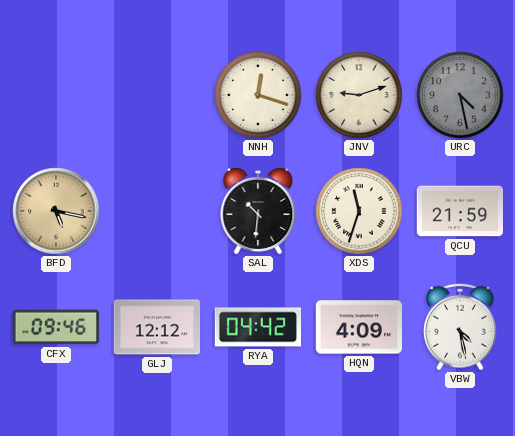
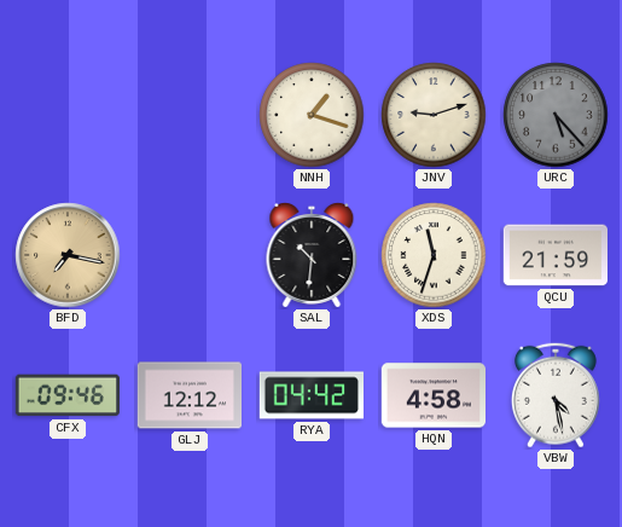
NNH: 12:18 -> 1:18 (312, 115)
URC: 4:28 -> 5:23 (556, 115)
BFD: 5:17 -> 7:17 (68, 255)
HQN: 4:09 -> 4:58 (432, 395)
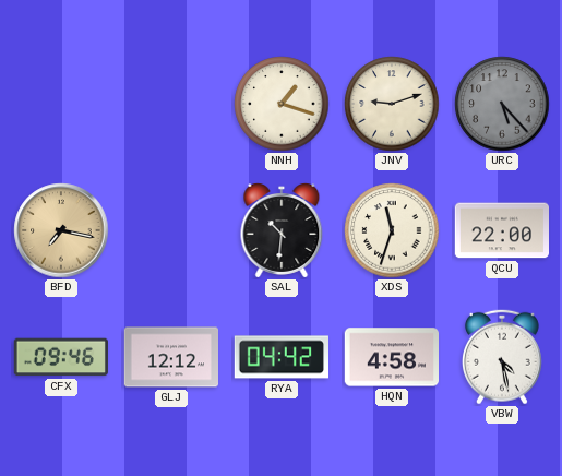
QCU: 21:59 -> 22:00 (501, 230)
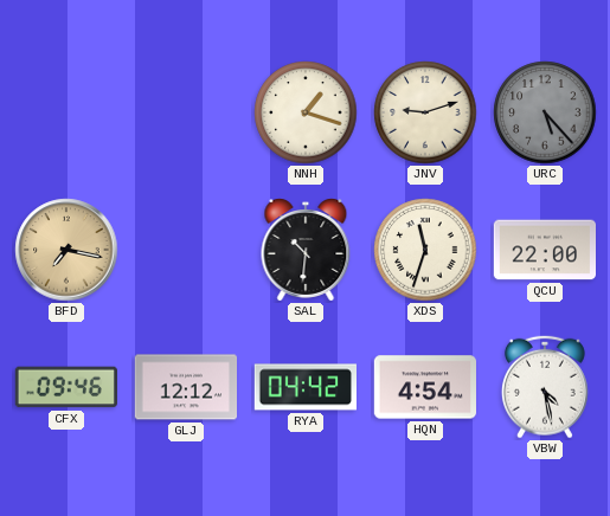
HQN: 4:58 -> 4:54 (424, 387)
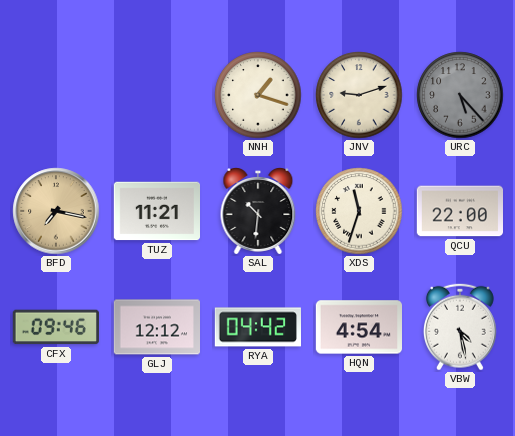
TUZ: none -> 11:21 (156, 211)
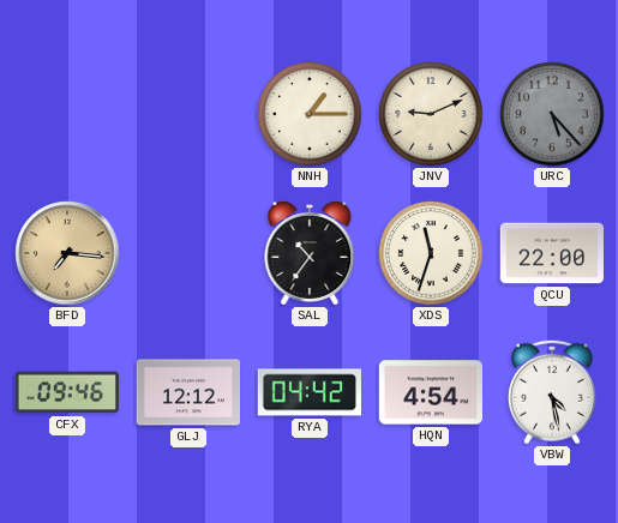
NNH: 1:18 -> 1:15 (310, 114)
JNV: 9:12 -> 9:11 (431, 114)
BFD: 7:17 -> 7:16 (67, 253)
TUZ: 11:21 -> none (156, 211)
SAL: 10:31 -> 10:36 (310, 253)
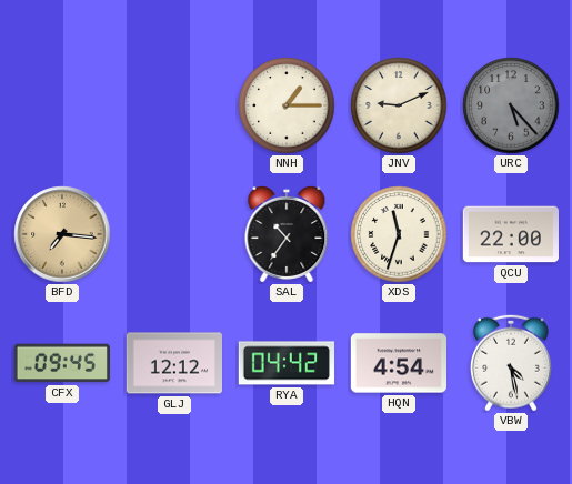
CFX: 09:46 -> 09:45 (62, 363)
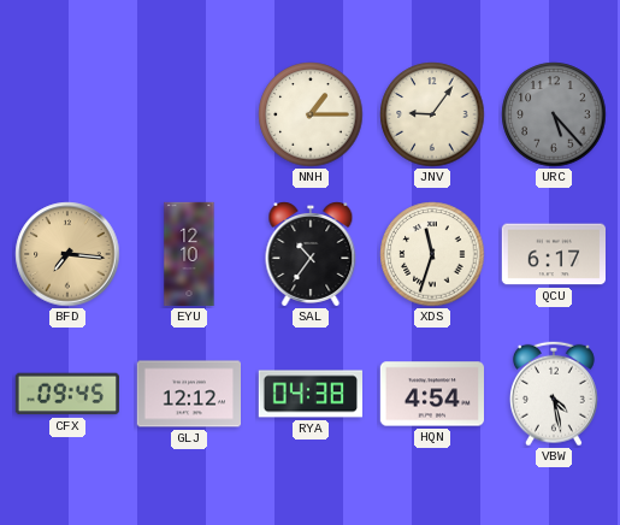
JNV: 9:11 -> 9:06 (432, 114)
EYU: none -> 12:10 (189, 254)
QCU: 22:00 -> 6:17 (553, 254)
RYA: 04:42 -> 04:38 (309, 394)
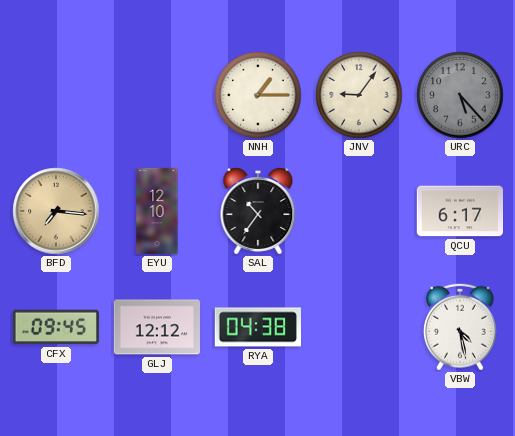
XDS: 11:33 -> none (432, 254)
HQN: 4:54 -> none (431, 394)
